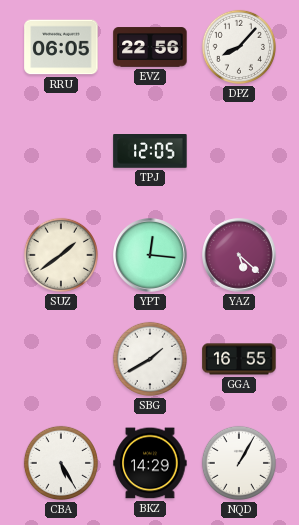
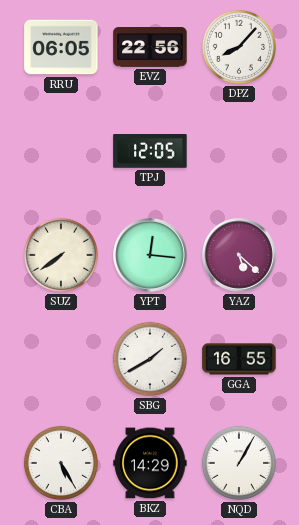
SUZ: 1:39 -> 7:39 (61, 255)
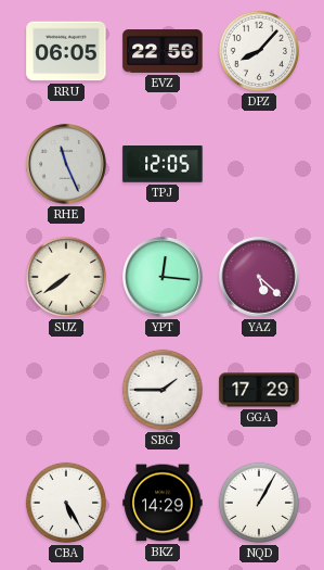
RHE: none -> 11:26 (66, 164)
SBG: 1:40 -> 1:45 (163, 390)
GGA: 16:55 -> 17:29 (259, 390)
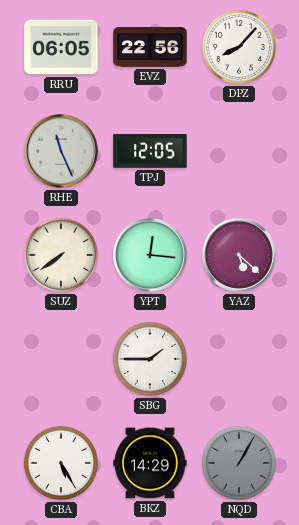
GGA: 17:29 -> none (259, 390)
NQD dial: white -> grey (239, 463)
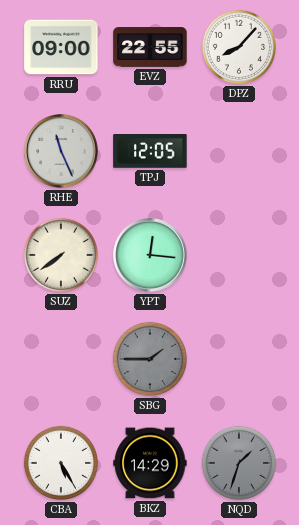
RRU: 06:05 -> 09:00 (61, 47)
EVZ: 22:56 -> 22:55 (150, 47)
YAZ: 5:22 -> none (239, 255)
SBG dial: white -> grey (150, 359)
NQD: 1:05 -> 1:33 (239, 463)
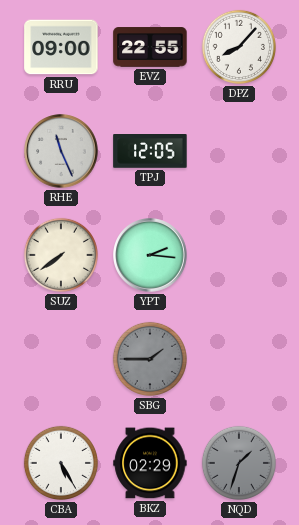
YPT: 12:16 -> 2:16 (150, 255)
BKZ: 14:29 -> 02:29 (150, 463)
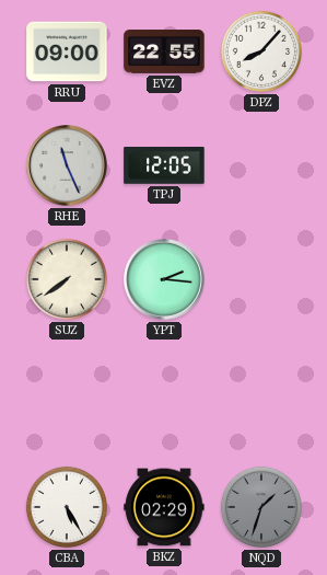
SBG: 1:45 -> none (150, 359)
